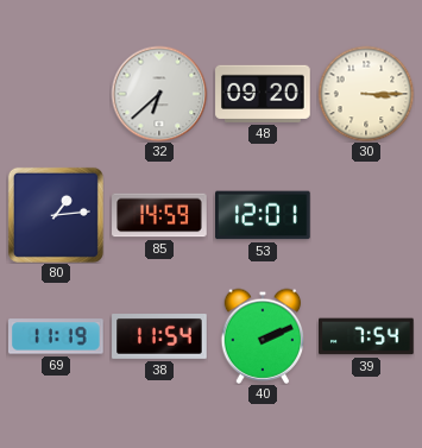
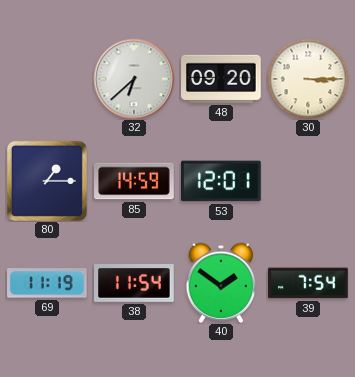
80: 1:14 -> 1:15 (47, 181)
40: 2:11 -> 1:51 (221, 283)
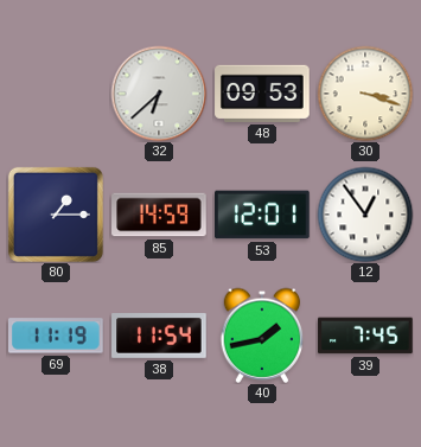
48: 09:20 -> 09:53 (262, 94)
30: 3:15 -> 3:18 (365, 94)
12: none -> 12:54 (365, 215)
40: 1:51 -> 1:43 (262, 336)
39: 7:54 -> 7:45 (365, 336)
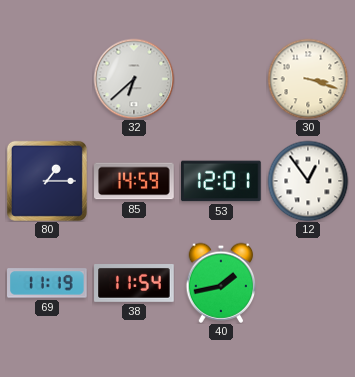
48: 09:53 -> none (262, 94)
39: 7:45 -> none (365, 336)
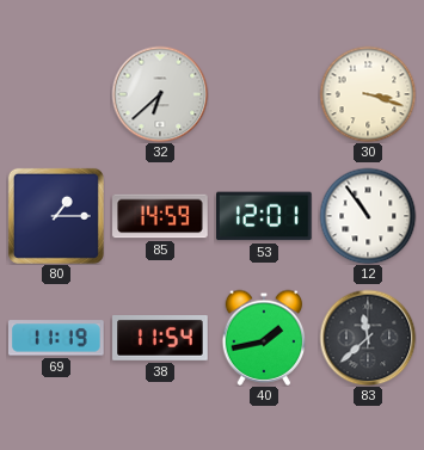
12: 12:54 -> 10:54 (368, 216)
83: none -> 11:38 (368, 338)
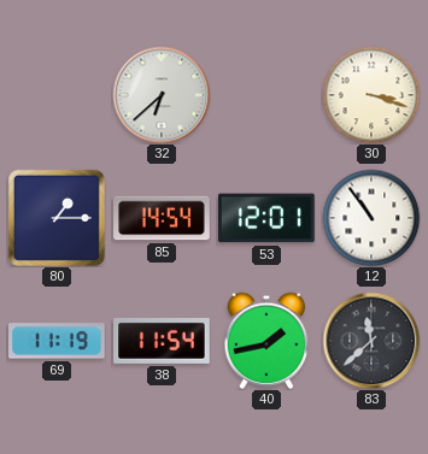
85: 14:59 -> 14:54 (162, 218)
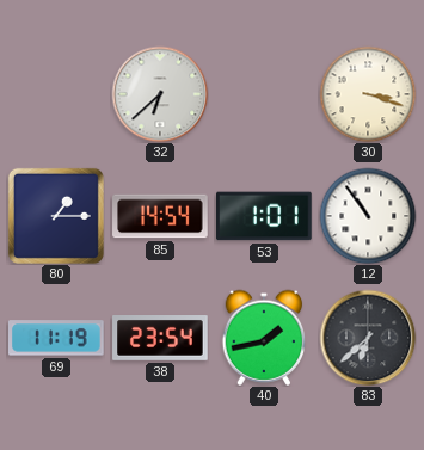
53: 12:01 -> 1:01 (265, 216)
38: 11:54 -> 23:54 (160, 339)
83: 11:38 -> 6:38 (368, 338)
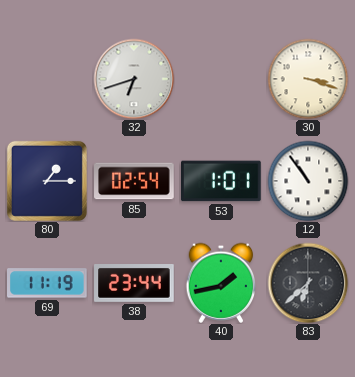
32: 6:38 -> 6:42 (134, 79)
85: 14:54 -> 02:54 (134, 181)
38: 23:54 -> 23:44 (134, 284)
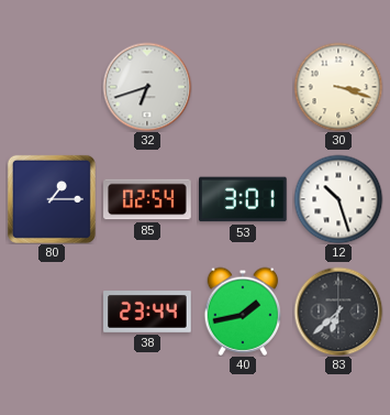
53: 1:01 -> 3:01 (244, 199)
12: 10:54 -> 10:27 (338, 199)
69: 11:19 -> none (48, 283)
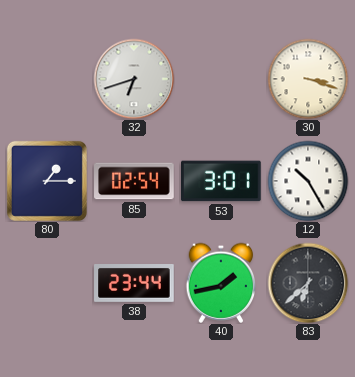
12: 10:27 -> 10:25 (308, 181)
